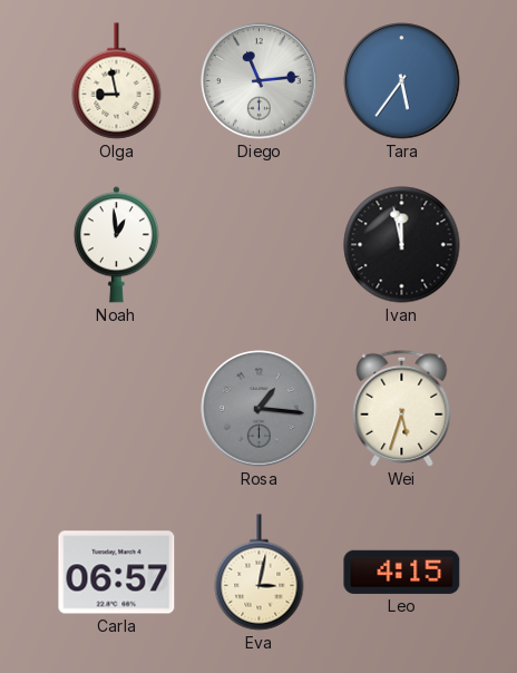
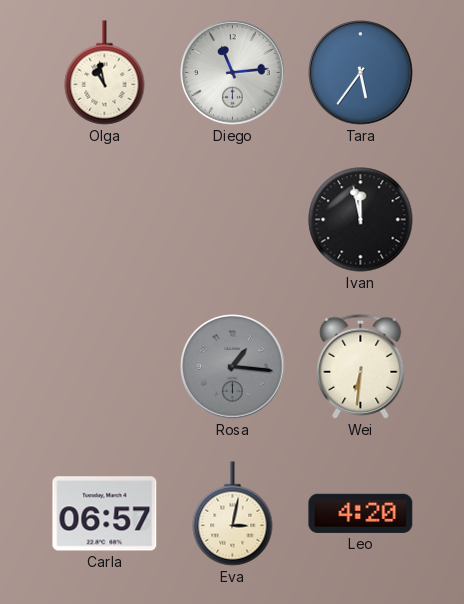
Olga: 8:58 -> 10:58 (105, 73)
Noah: 12:59 -> none (116, 245)
Wei: 5:33 -> 6:31 (361, 366)
Leo: 4:15 -> 4:20 (361, 513)
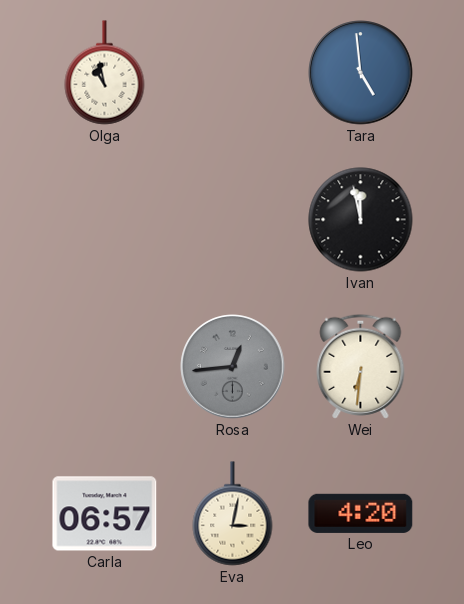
Diego: 11:14 -> none (233, 73)
Tara: 5:36 -> 4:59 (361, 73)
Rosa: 1:16 -> 12:44 (233, 367)
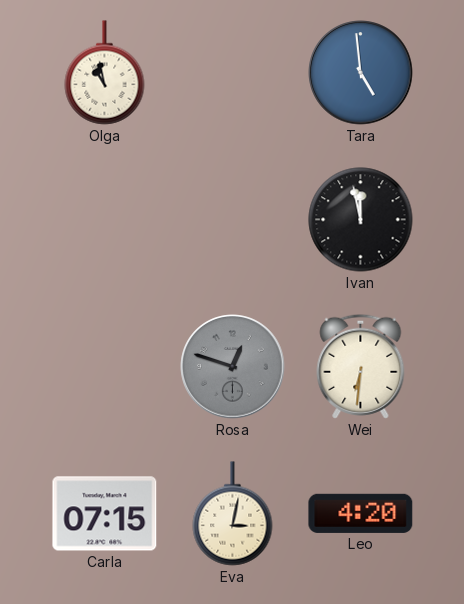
Rosa: 12:44 -> 12:48 (233, 367)
Carla: 06:57 -> 07:15 (105, 514)
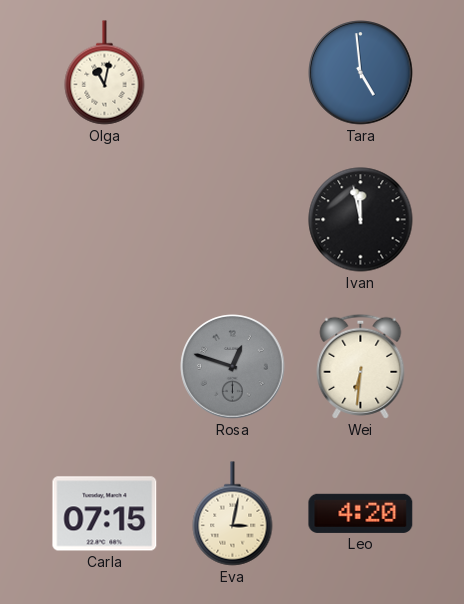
Olga: 10:58 -> 11:02 (105, 73)
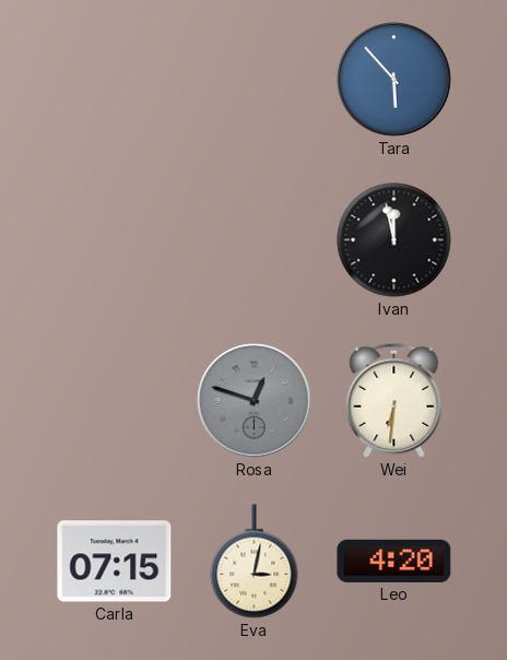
Olga: 11:02 -> none (105, 73)
Tara: 4:59 -> 5:53 (394, 80)
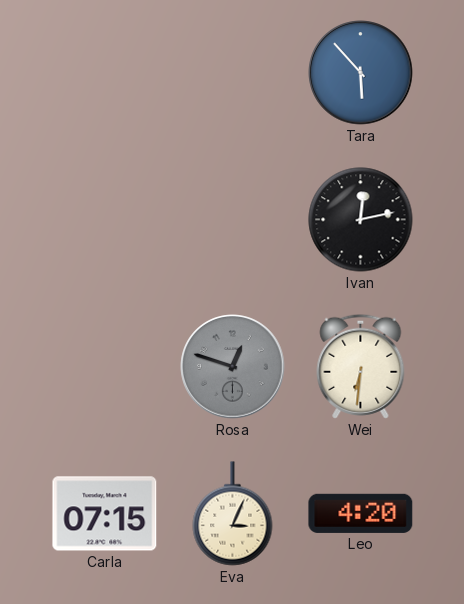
Ivan: 11:58 -> 12:13 (361, 220)
Eva: 3:02 -> 3:04 (233, 514)
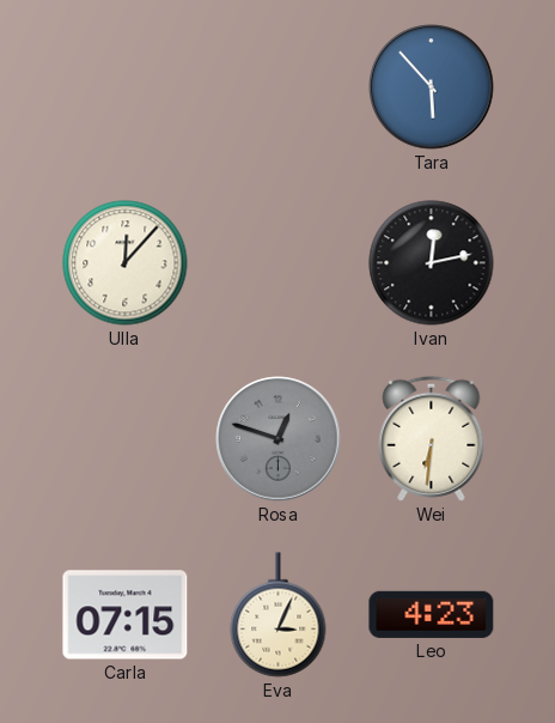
Ulla: none -> 12:07 (126, 263)
Leo: 4:20 -> 4:23 (432, 614)
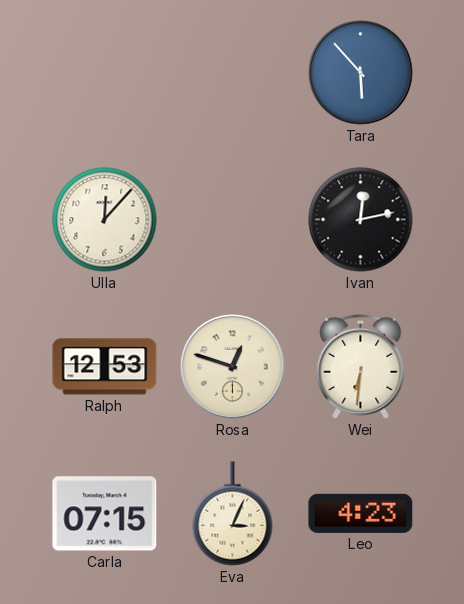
Ralph: none -> 12:53 (105, 367)
Rosa dial: grey -> cream (233, 367)
